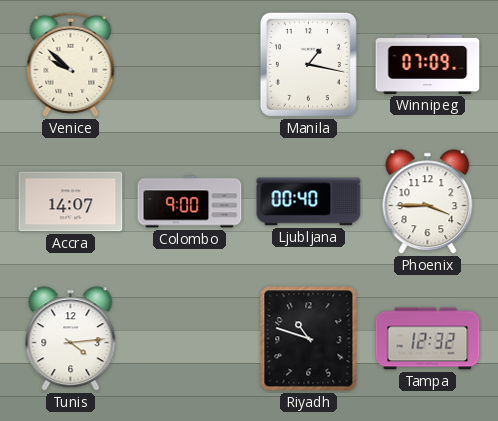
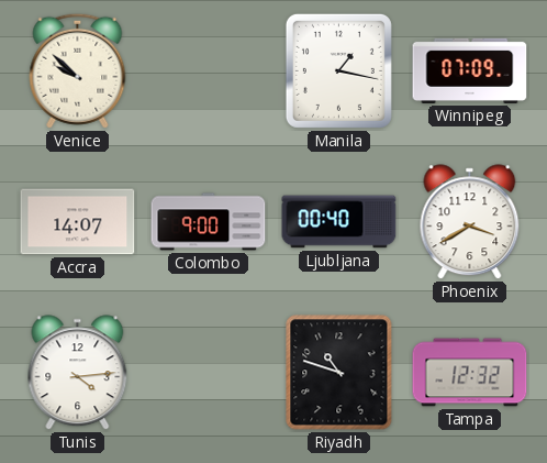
Phoenix: 3:45 -> 3:40 (470, 222)
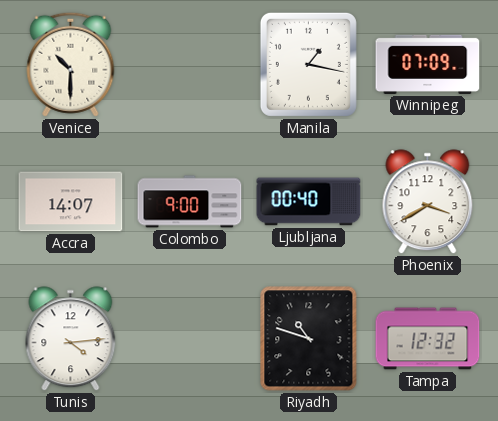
Venice: 9:52 -> 10:30 (71, 64)
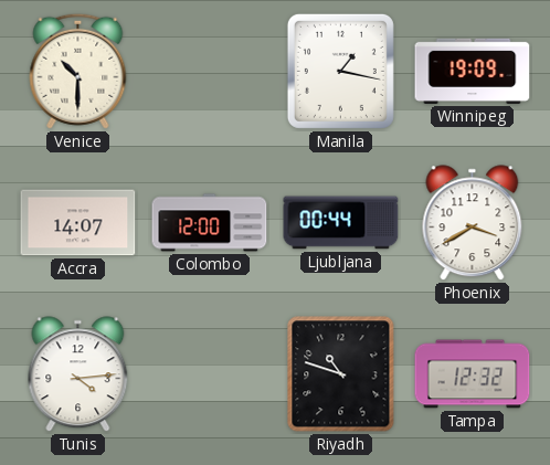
Winnipeg: 07:09 -> 19:09 (473, 71)
Colombo: 9:00 -> 12:00 (210, 223)
Ljubljana: 00:40 -> 00:44 (341, 223)
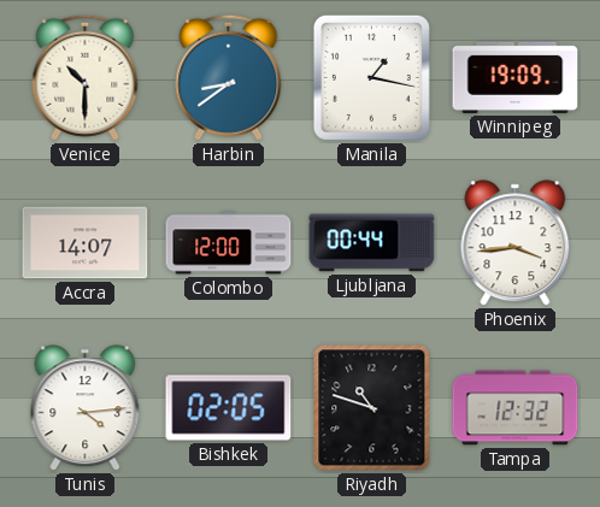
Harbin: none -> 8:39 (229, 77)
Phoenix: 3:40 -> 3:44 (516, 243)
Bishkek: none -> 02:05 (229, 408)
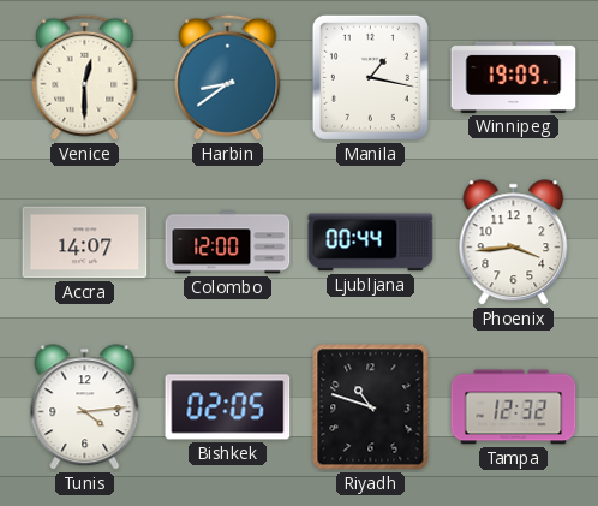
Venice: 10:30 -> 12:30 (85, 77)
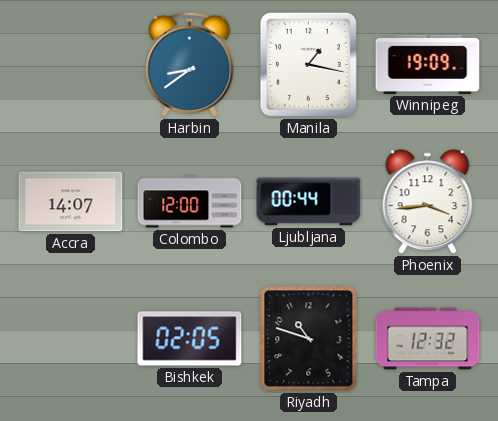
Venice: 12:30 -> none (85, 77)
Tunis: 4:14 -> none (85, 407)
